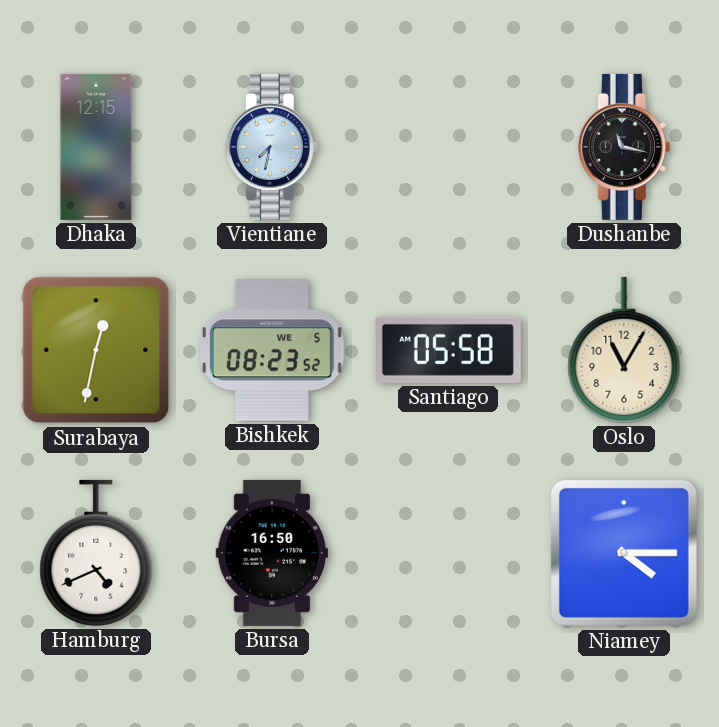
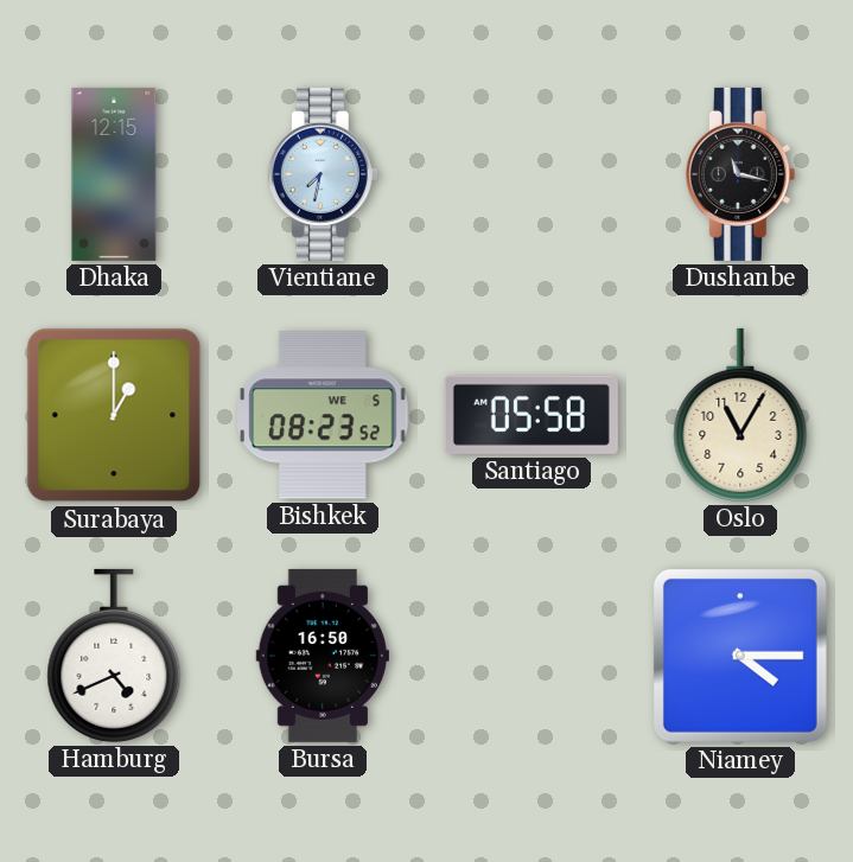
Surabaya: 12:32 -> 1:00 (114, 415)
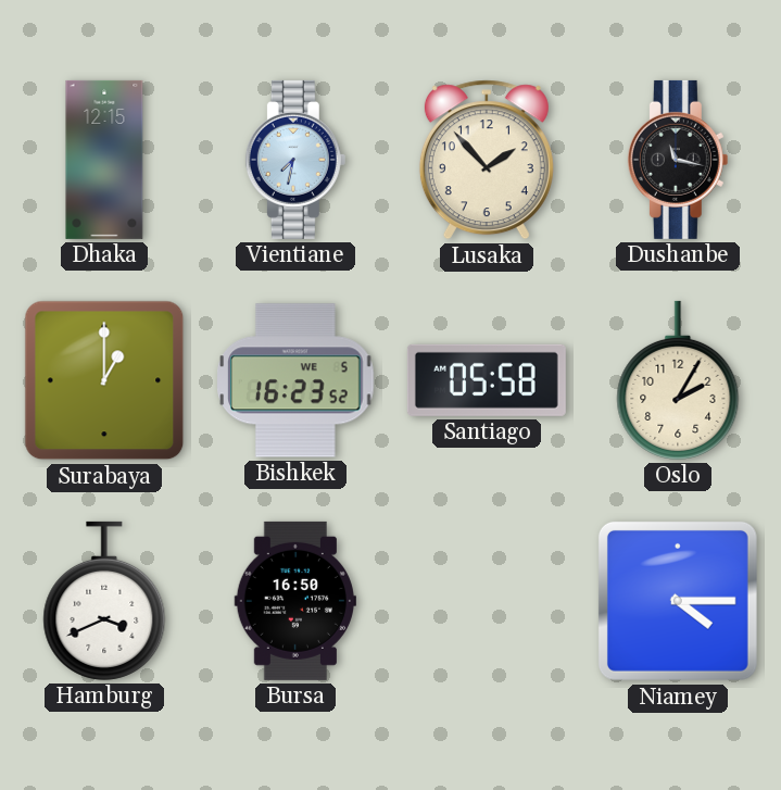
Lusaka: none -> 1:53 (487, 160)
Bishkek: 08:23 -> 16:23 (295, 380)
Oslo: 11:05 -> 2:05 (678, 380)
Hamburg: 4:41 -> 3:41 (104, 601)
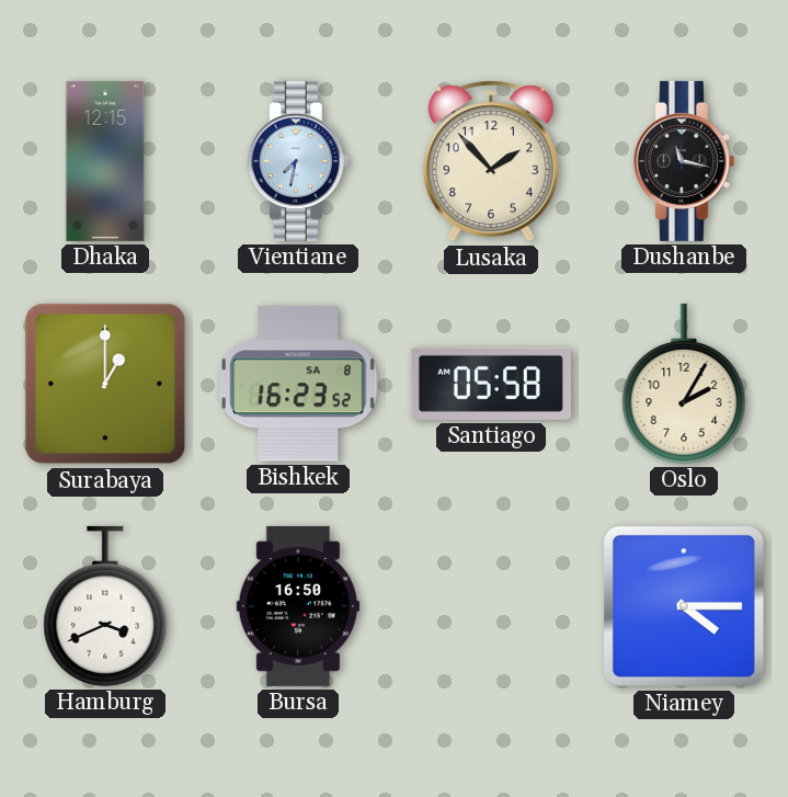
Bishkek date: WE 5 -> SA 8 (298, 384)
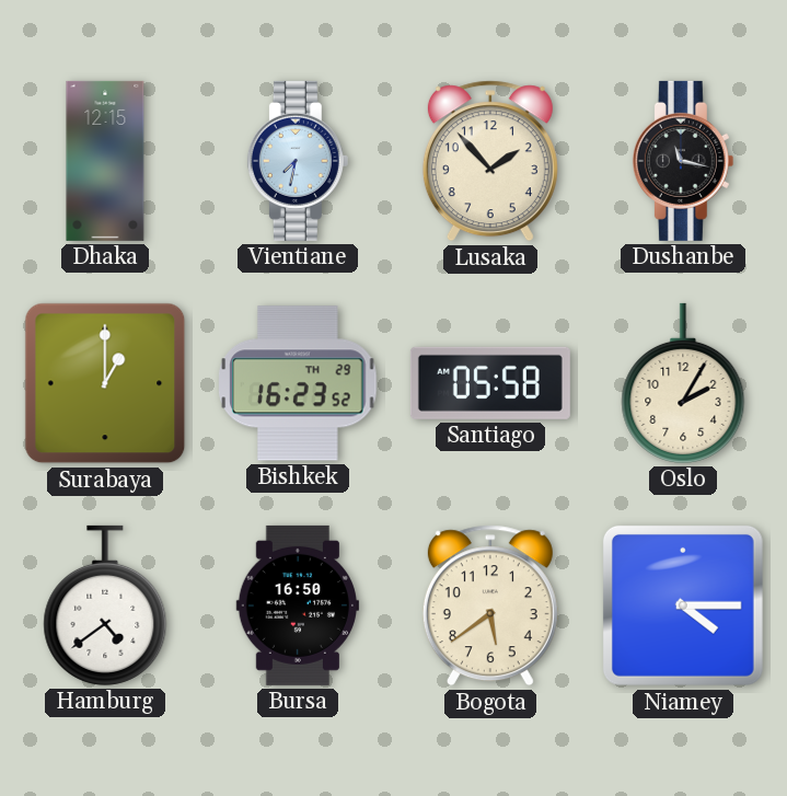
Bishkek date: SA 8 -> TH 29 (298, 383)
Hamburg: 3:41 -> 4:39 (105, 605)
Bogota: none -> 5:39 (490, 605)
